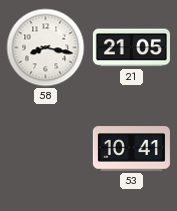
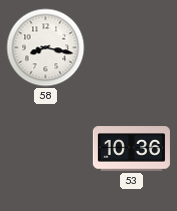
21: 21:05 -> none (131, 48)
53: 10:41 -> 10:36 (131, 149)
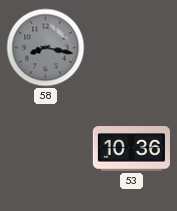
58 dial: white -> grey (46, 48)
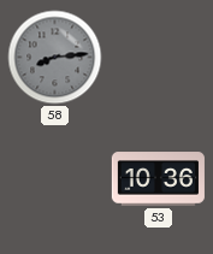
58: 8:17 -> 8:14 (55, 58)
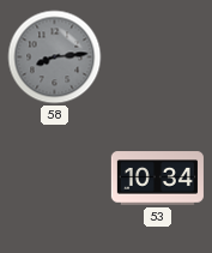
53: 10:36 -> 10:34 (157, 179)
